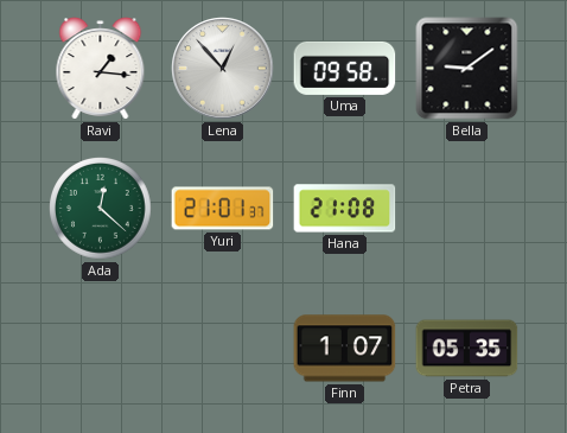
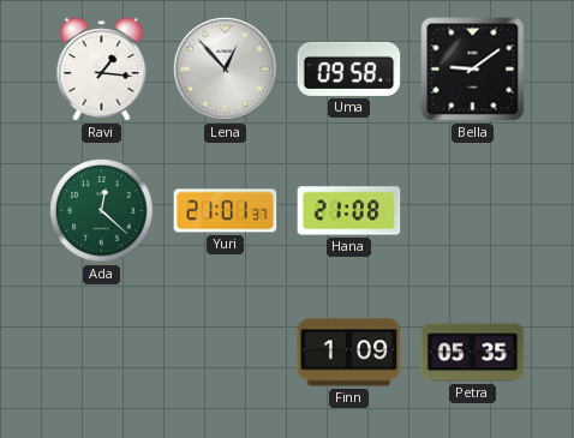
Finn: 1:07 -> 1:09 (349, 353)
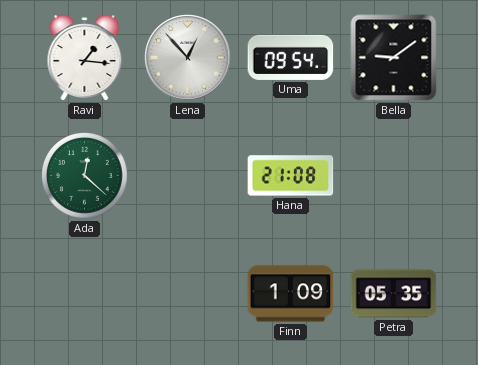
Uma: 09:58 -> 09:54 (291, 57)
Yuri: 21:01 -> none (226, 211)
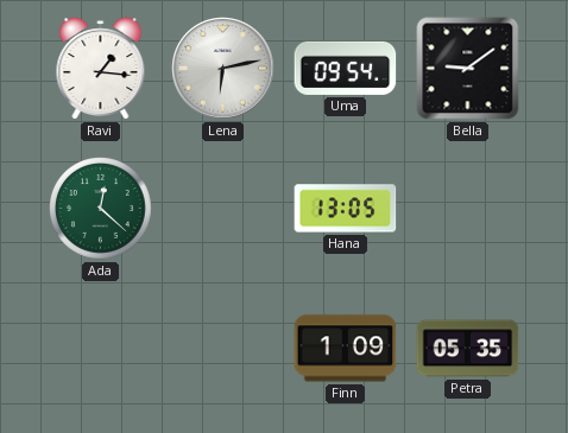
Lena: 12:53 -> 6:13 (223, 69)
Hana: 21:08 -> 13:05 (346, 209)
